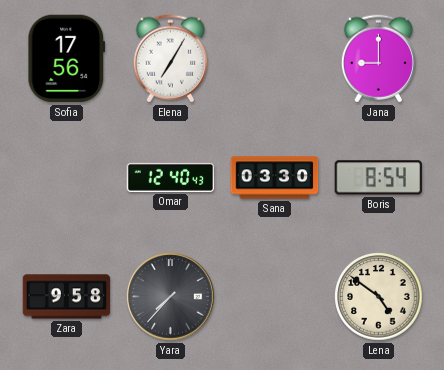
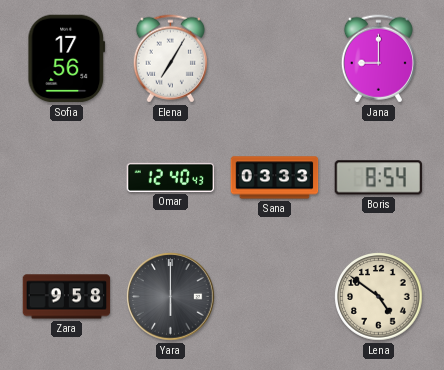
Sana: 03:30 -> 03:33 (275, 178)
Yara: 7:37 -> 6:00 (171, 297)
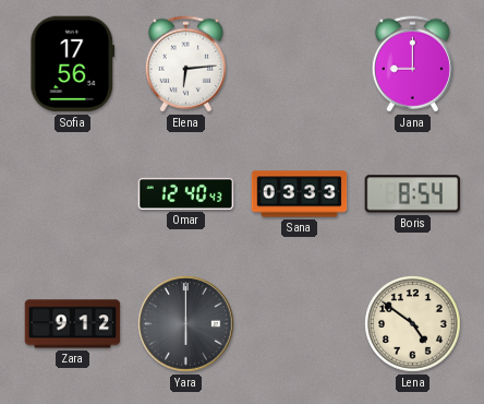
Elena: 7:05 -> 6:14 (185, 64)
Zara: 9:58 -> 9:12 (73, 324)
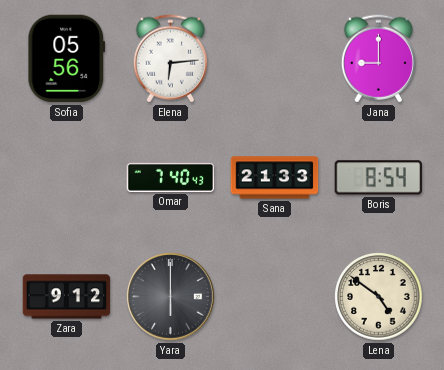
Sofia: 17:56 -> 05:56 (67, 59)
Omar: 12:40 -> 7:40 (171, 177)
Sana: 03:33 -> 21:33 (275, 178)
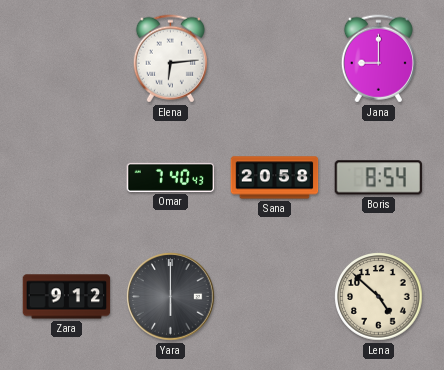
Sofia: 05:56 -> none (67, 59)
Sana: 21:33 -> 20:58 (275, 178)
Lena: 4:51 -> 4:52 (379, 297)
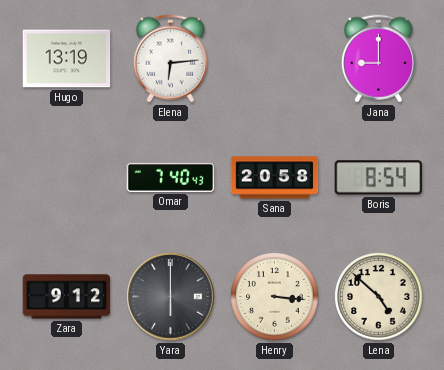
Hugo: none -> 13:19 (67, 59)
Henry: none -> 3:16 (275, 297)
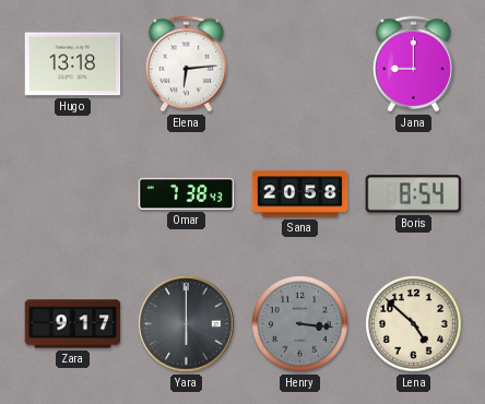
Hugo: 13:19 -> 13:18 (73, 64)
Omar: 7:40 -> 7:38 (187, 193)
Zara: 9:12 -> 9:17 (73, 324)
Henry dial: cream -> grey (300, 324)
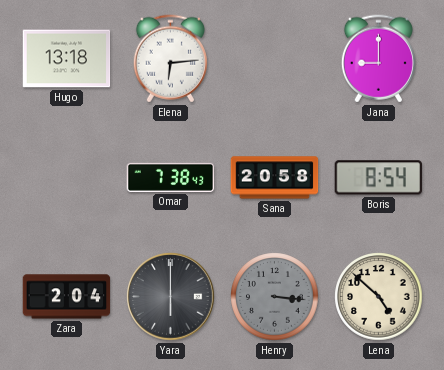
Zara: 9:17 -> 2:04 (67, 297)
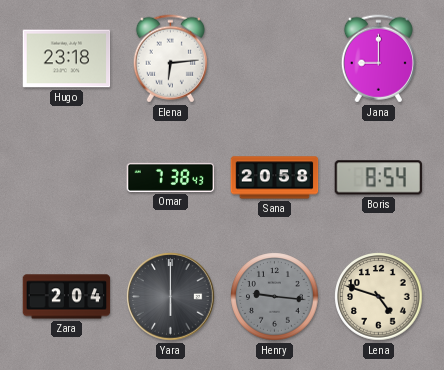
Hugo: 13:18 -> 23:18 (67, 59)
Henry: 3:16 -> 9:16 (275, 297)
Lena: 4:52 -> 4:48 (379, 297)
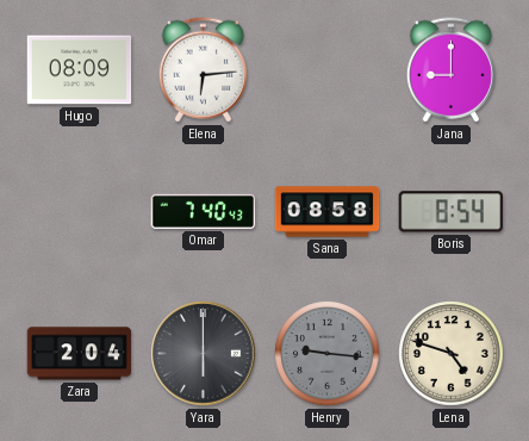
Hugo: 23:18 -> 08:09 (80, 70)
Omar: 7:38 -> 7:40 (204, 211)
Sana: 20:58 -> 08:58 (328, 212)
